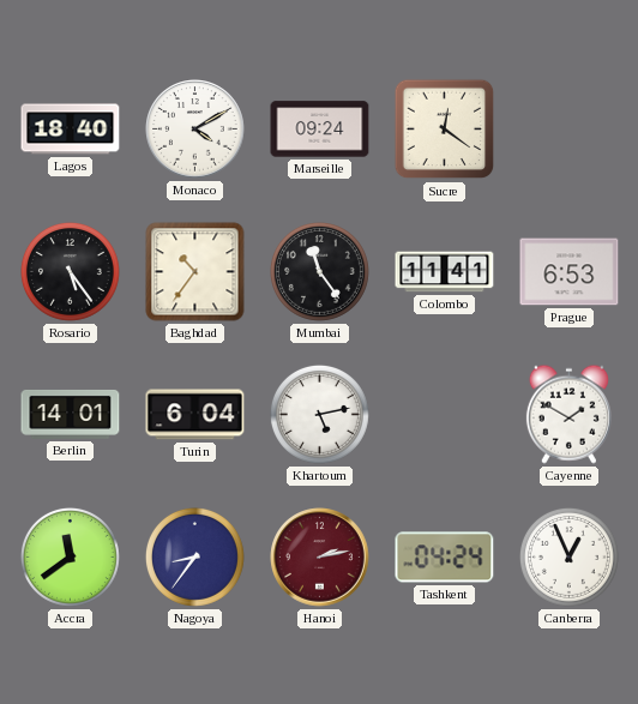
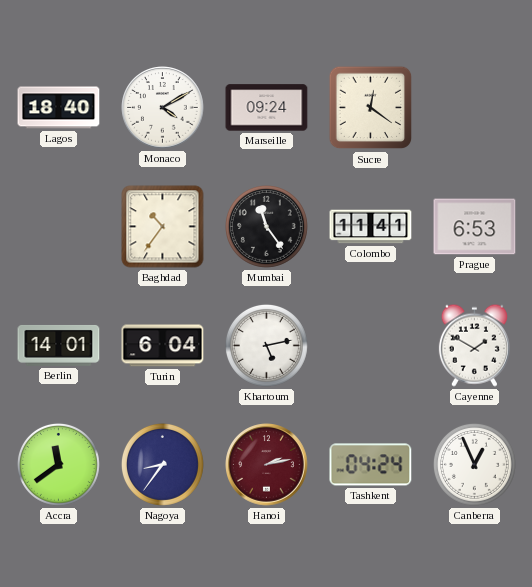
Rosario: 5:24 -> none (70, 271)
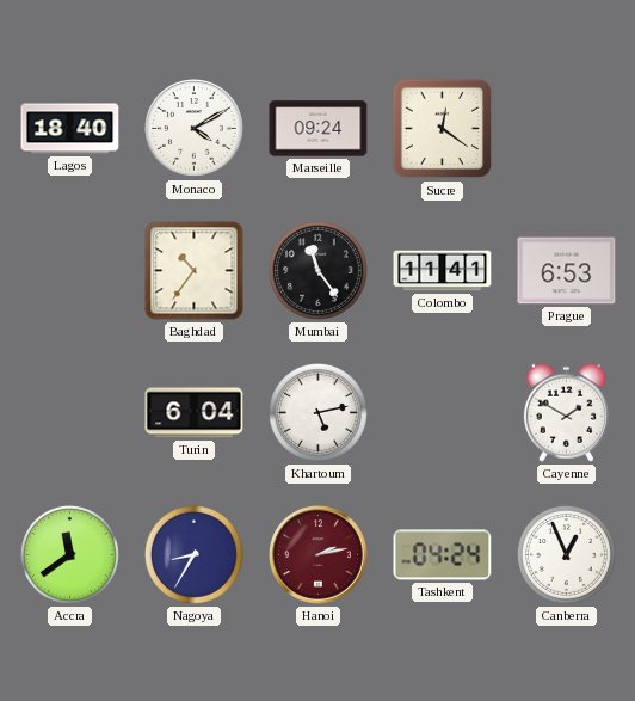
Berlin: 14:01 -> none (59, 345)
Nagoya: 8:36 -> 8:35 (193, 554)
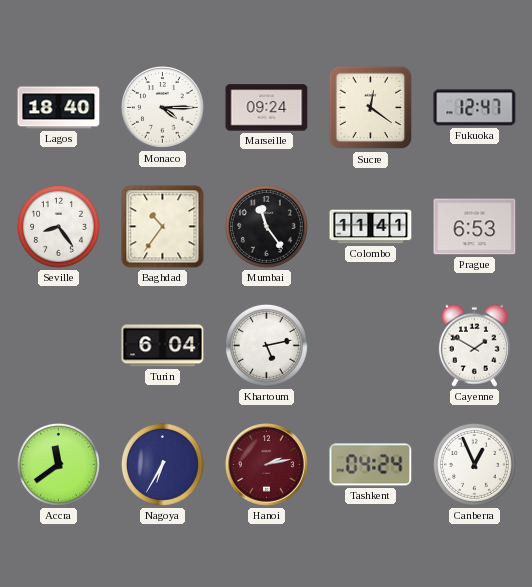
Monaco: 4:10 -> 4:15 (163, 108)
Fukuoka: none -> 12:47 (475, 108)
Seville: none -> 8:24 (58, 226)
Nagoya: 8:35 -> 6:35 (162, 464)
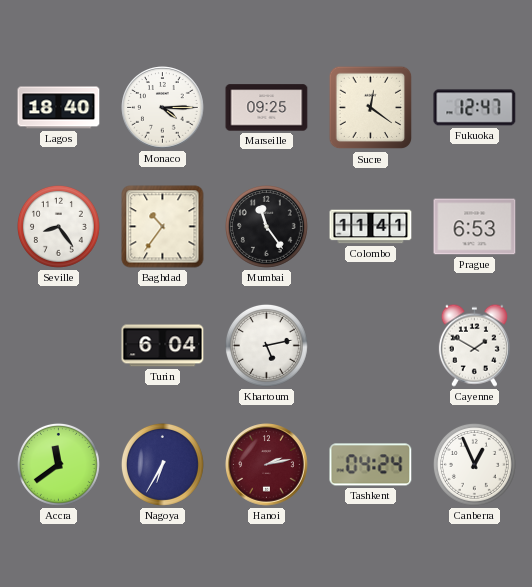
Marseille: 09:24 -> 09:25 (267, 108)
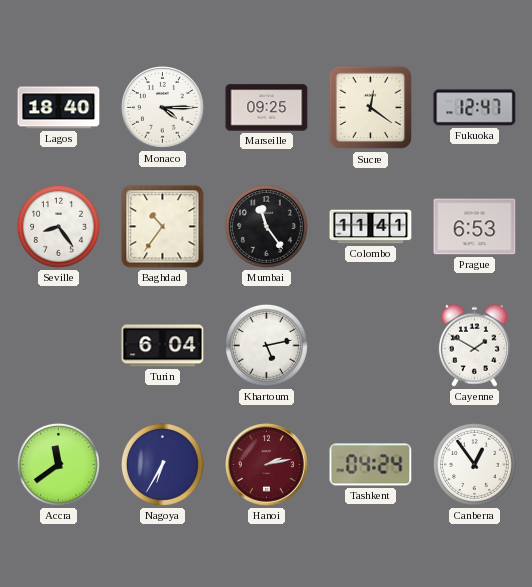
Canberra: 12:56 -> 12:54 (474, 464)
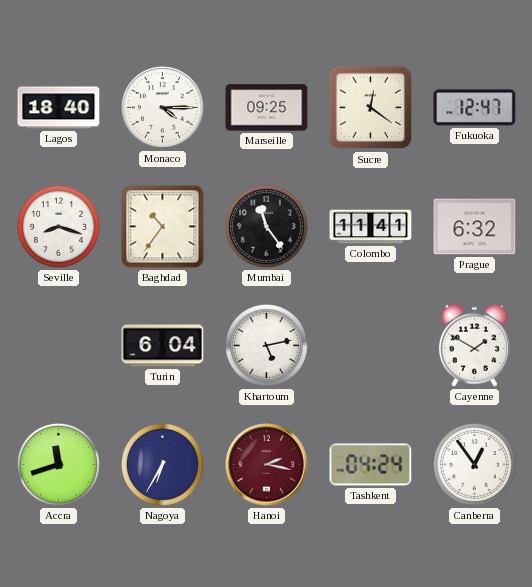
Seville: 8:24 -> 8:18 (58, 226)
Prague: 6:53 -> 6:32 (475, 227)
Accra: 11:39 -> 11:42 (58, 464)
Hanoi: 2:13 -> 2:17 (267, 465)
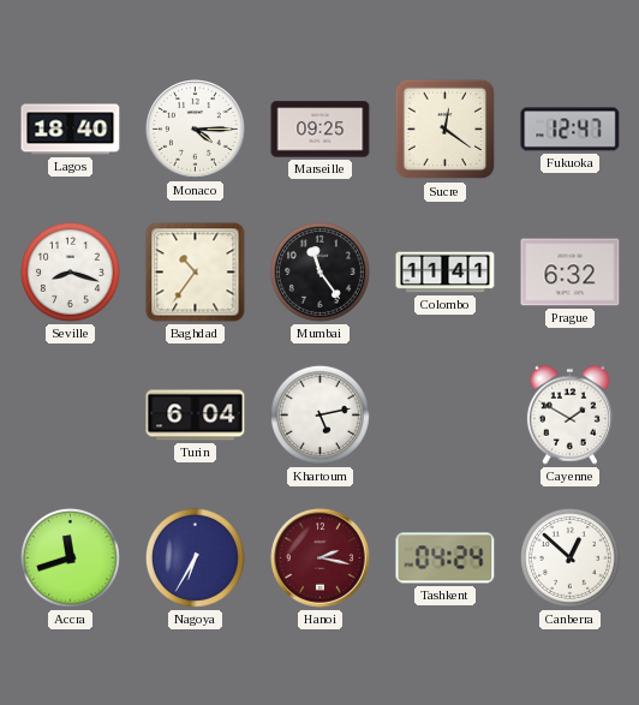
Canberra: 12:54 -> 12:52 (569, 557)
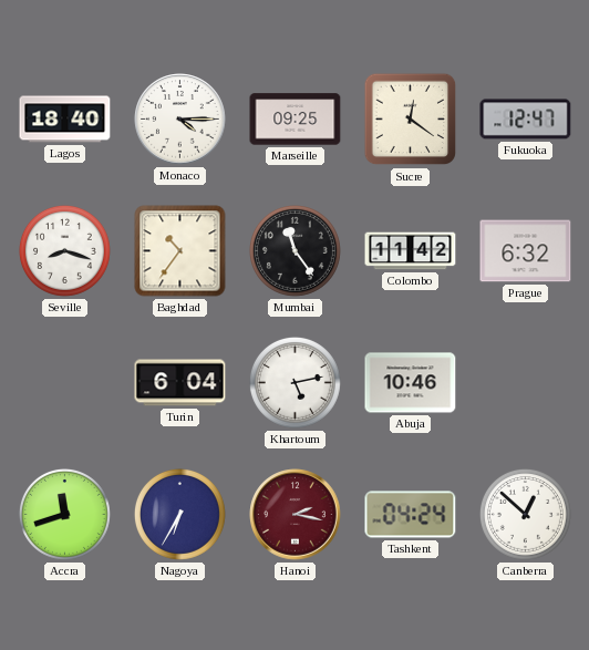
Colombo: 11:41 -> 11:42 (411, 251)
Abuja: none -> 10:46 (411, 383)
Cayenne: 1:50 -> none (569, 414)
